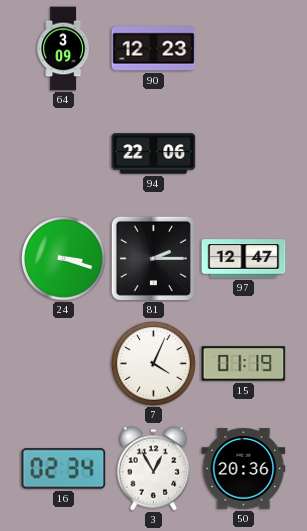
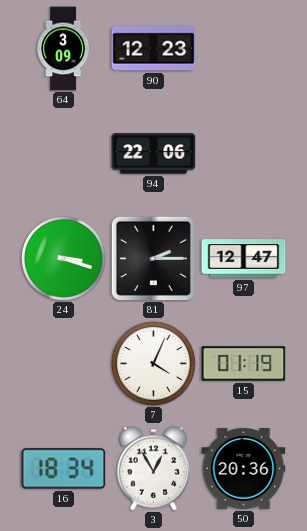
16: 02:34 -> 18:34 (64, 469)
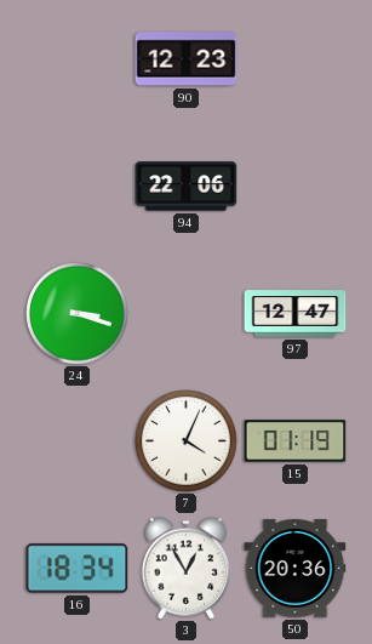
64: 3:09 -> none (63, 49)
81: 2:15 -> none (153, 258)
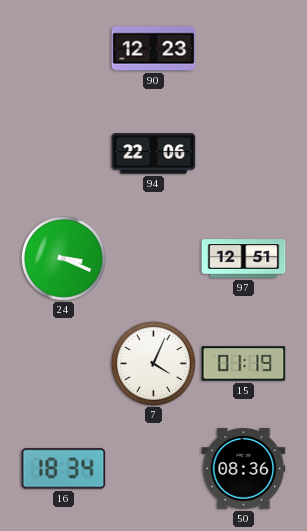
24: 3:18 -> 3:19 (64, 259)
97: 12:47 -> 12:51 (244, 259)
3: 12:55 -> none (187, 569)
50: 20:36 -> 08:36 (244, 469)
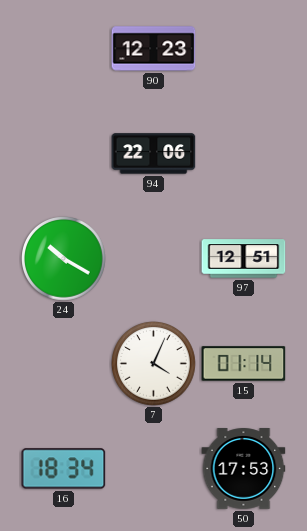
24: 3:19 -> 10:20 (64, 259)
15: 01:19 -> 01:14 (244, 364)
50: 08:36 -> 17:53 (244, 469)
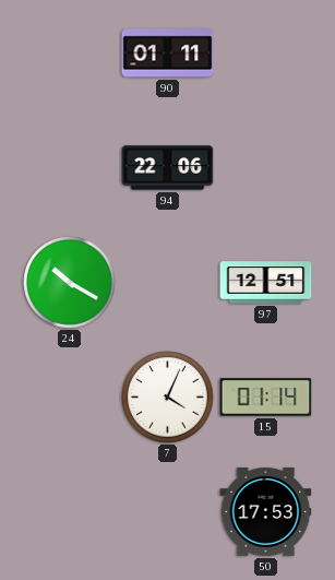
90: 12:23 -> 01:11 (168, 54)
16: 18:34 -> none (64, 469)
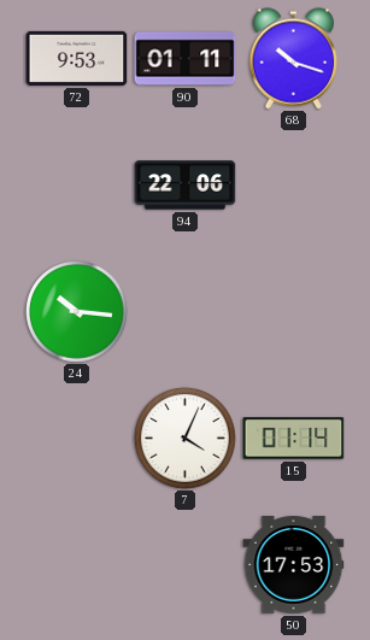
72: none -> 9:53 (77, 58)
68: none -> 10:18 (294, 59)
24: 10:20 -> 10:16 (77, 312)
97: 12:51 -> none (266, 283)
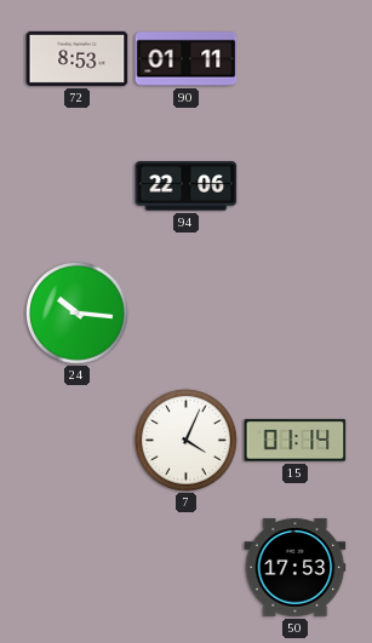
72: 9:53 -> 8:53 (78, 58)
68: 10:18 -> none (294, 59)
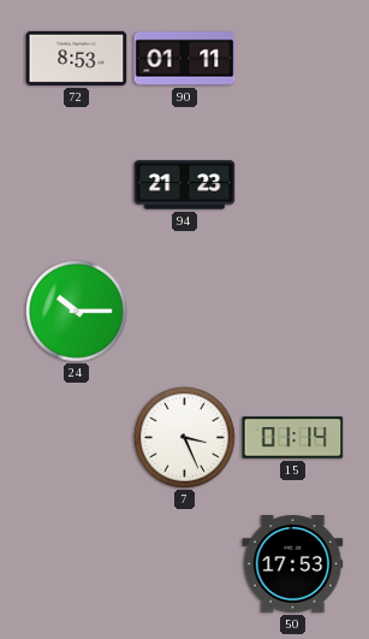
94: 22:06 -> 21:23 (185, 185)
24: 10:16 -> 10:15 (77, 312)
7: 4:04 -> 3:26 (185, 438)
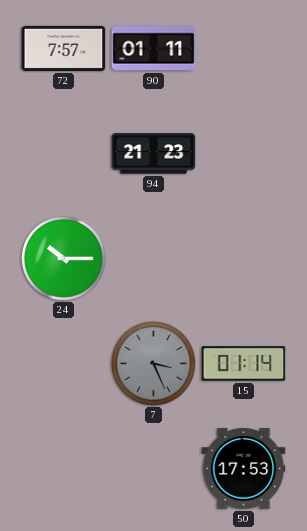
72: 8:53 -> 7:57 (64, 48)
7 dial: white -> grey (154, 364)
